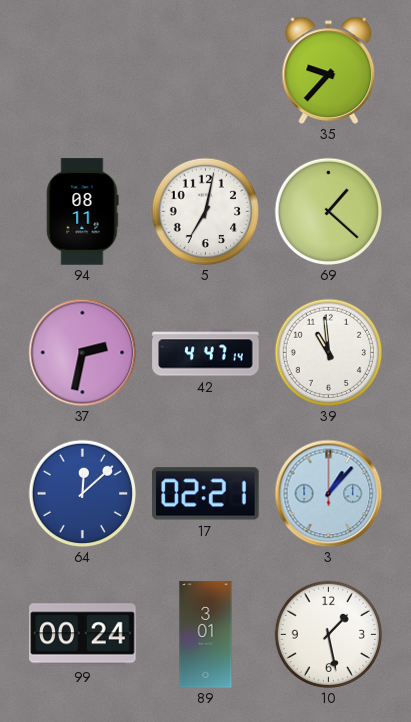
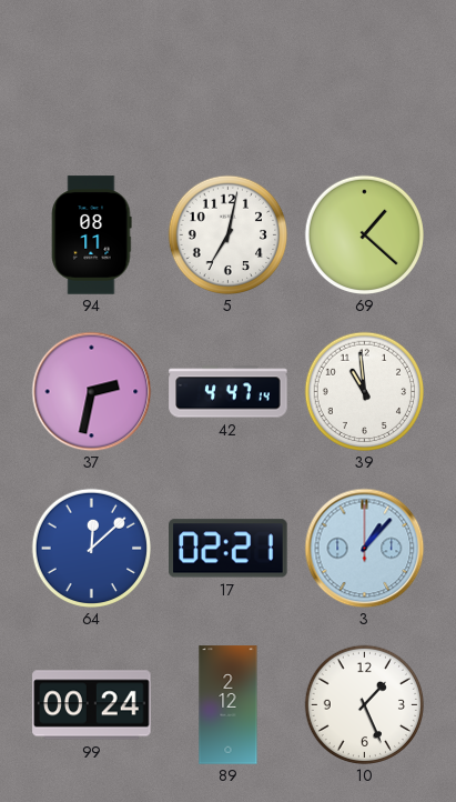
35: 9:37 -> none (329, 70)
89: 3:01 -> 2:12 (229, 705)
10: 1:28 -> 1:26 (364, 704)
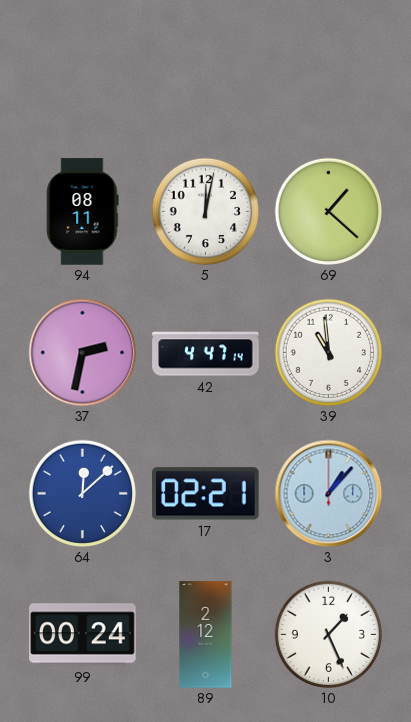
5: 7:02 -> 12:02 (205, 211)
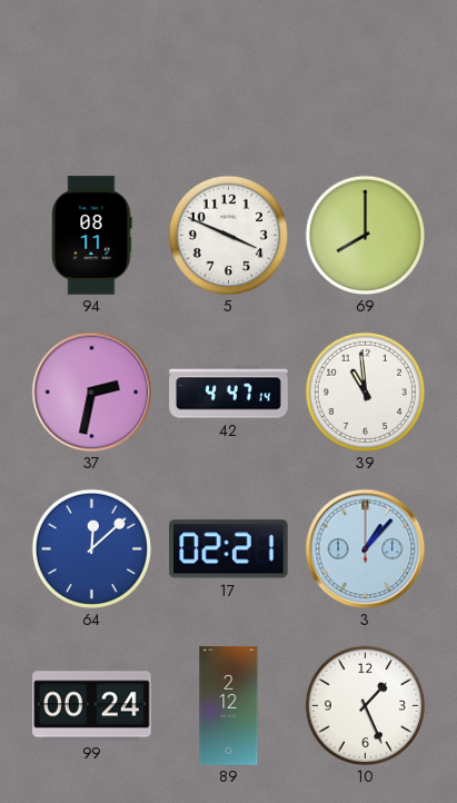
5: 12:02 -> 3:49 (228, 235)
69: 1:22 -> 8:00 (365, 235)
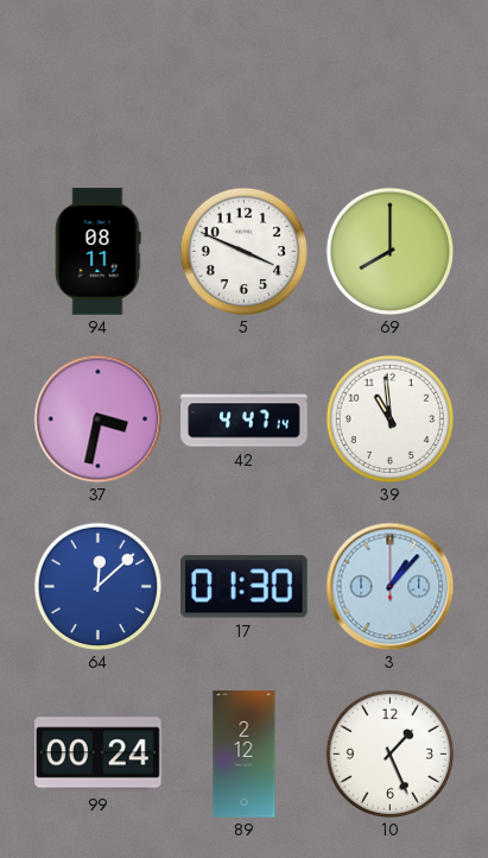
37: 2:32 -> 3:32 (97, 418)
17: 02:21 -> 01:30 (245, 587)
